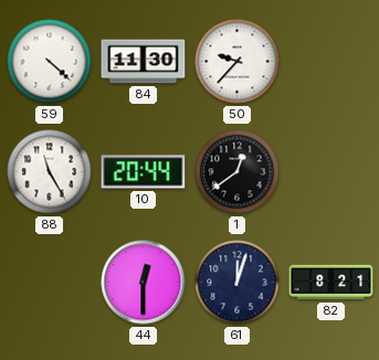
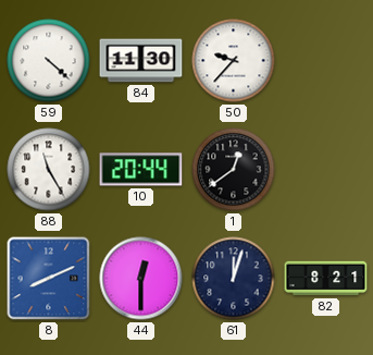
8: none -> 8:11 (49, 279)
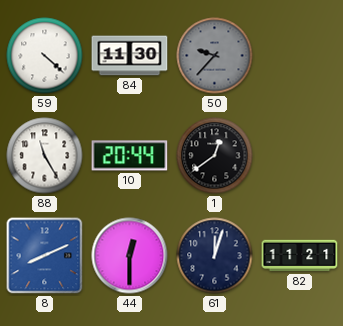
50 dial: white -> grey (215, 56)
82: 8:21 -> 11:21 (300, 256)
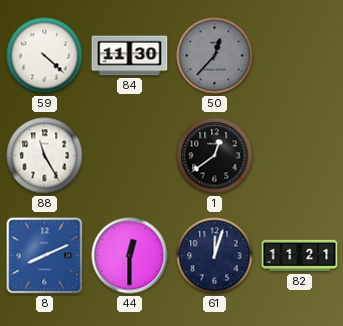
50: 9:37 -> 12:37 (215, 56)
10: 20:44 -> none (130, 156)
